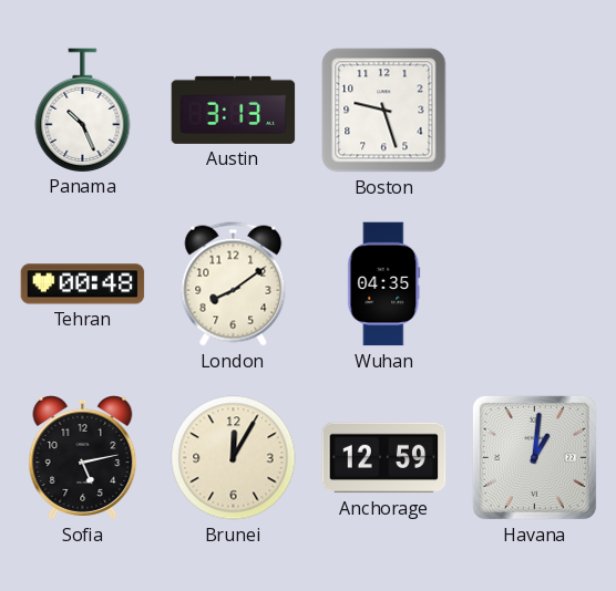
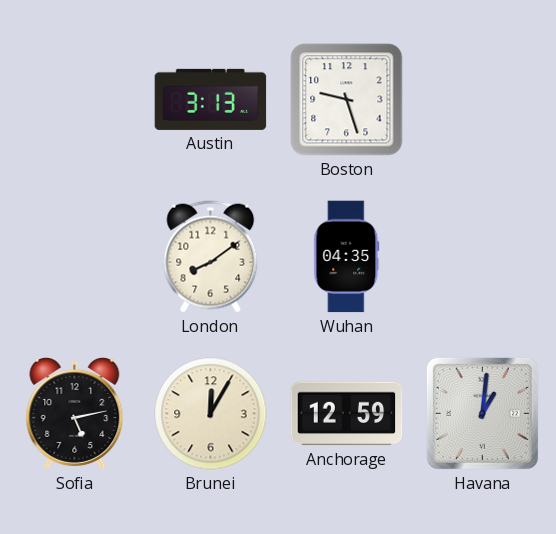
Panama: 10:26 -> none (83, 110)
Tehran: 00:48 -> none (83, 284)
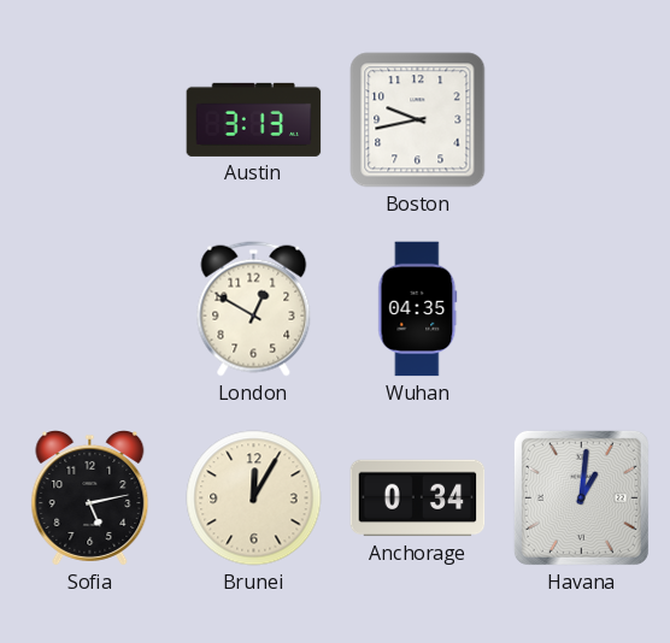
Boston: 9:27 -> 9:43 (418, 120)
London: 8:09 -> 12:50 (254, 309)
Anchorage: 12:59 -> 0:34 (418, 499)
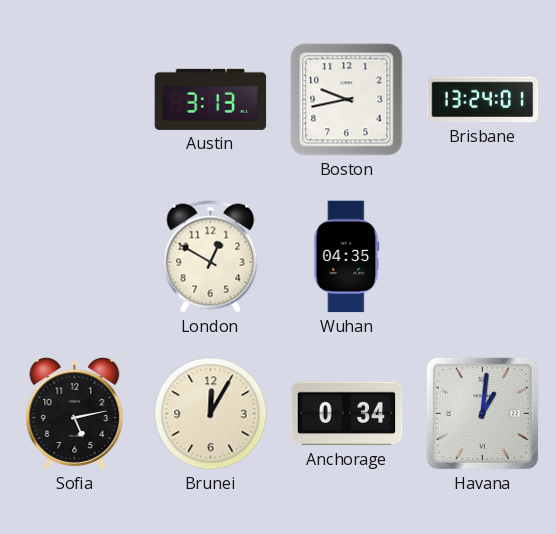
Brisbane: none -> 13:24 (483, 100)
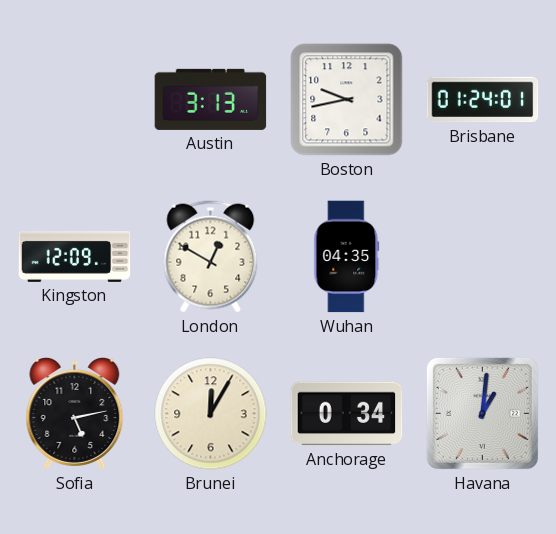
Brisbane: 13:24 -> 01:24 (483, 100)
Kingston: none -> 12:09 (75, 256)
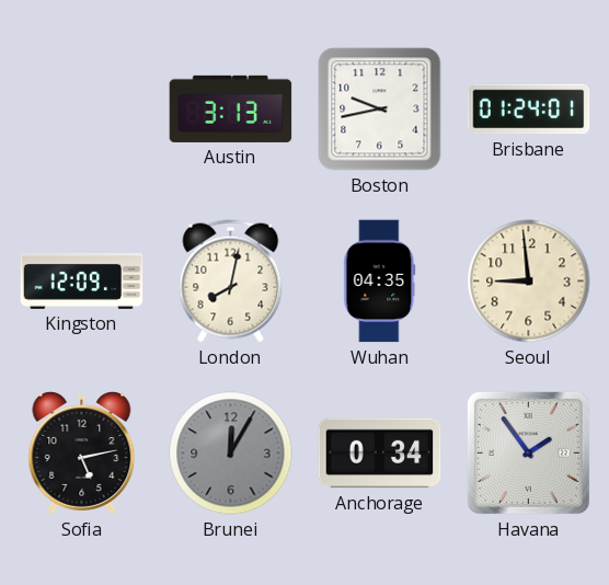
London: 12:50 -> 8:02 (231, 282)
Seoul: none -> 8:59 (529, 282)
Brunei dial: cream -> grey (231, 454)
Havana: 1:01 -> 1:54 (528, 452)
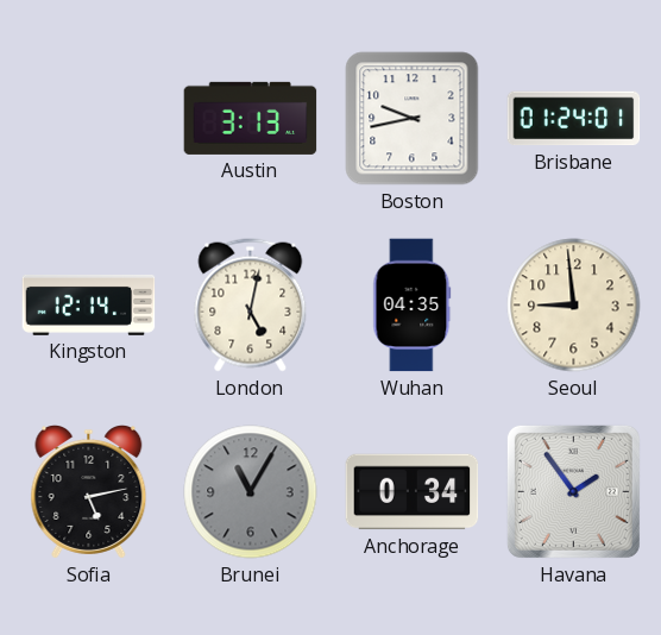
Kingston: 12:09 -> 12:14 (89, 304)
London: 8:02 -> 5:02 (251, 306)
Brunei: 12:05 -> 11:05 (251, 492)
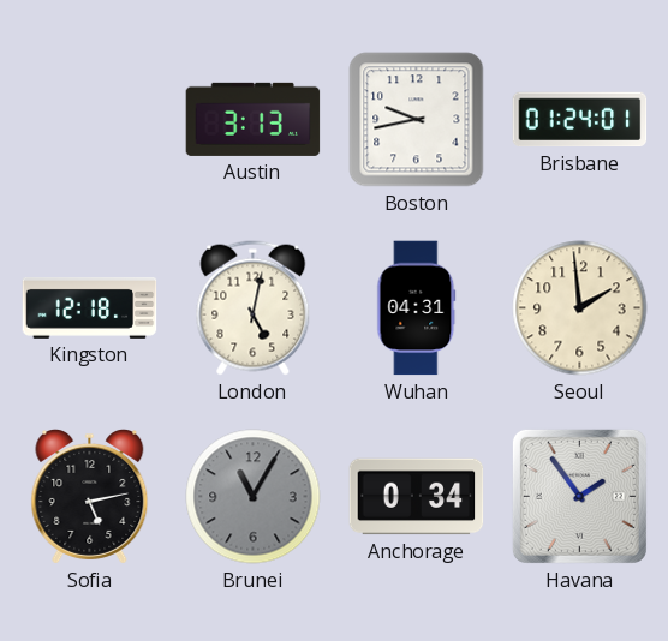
Kingston: 12:14 -> 12:18 (90, 307)
Wuhan: 04:35 -> 04:31 (417, 308)
Seoul: 8:59 -> 1:59 (580, 308)
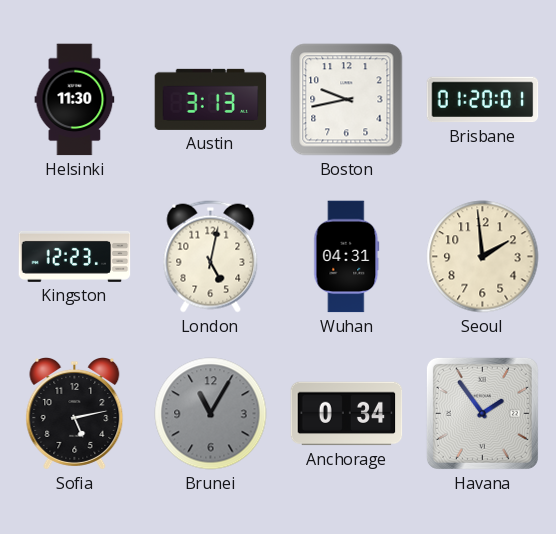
Helsinki: none -> 11:30 (75, 100)
Brisbane: 01:24 -> 01:20 (483, 100)
Kingston: 12:18 -> 12:23 (75, 256)
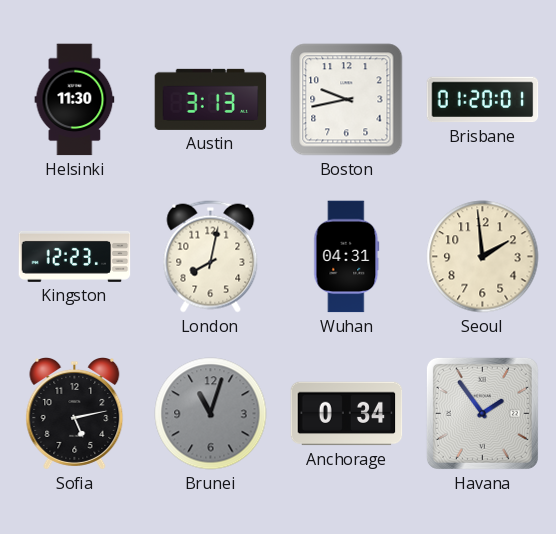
London: 5:02 -> 8:02 (211, 257)
Brunei: 11:05 -> 11:03 (211, 414)
